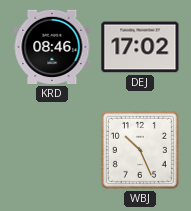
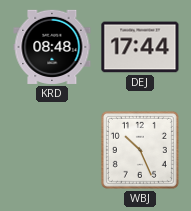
KRD: 08:46 -> 08:48 (52, 47)
DEJ: 17:02 -> 17:44 (140, 47)
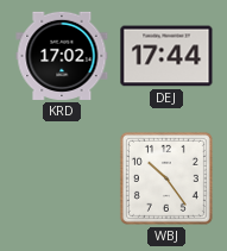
KRD: 08:48 -> 17:02 (62, 56)
WBJ: 10:26 -> 10:24 (166, 178)
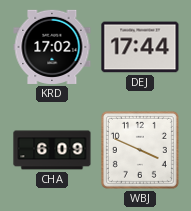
CHA: none -> 6:09 (52, 150)
WBJ: 10:24 -> 3:49 (140, 150)
